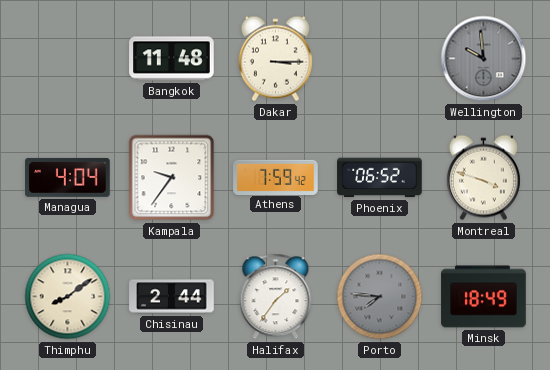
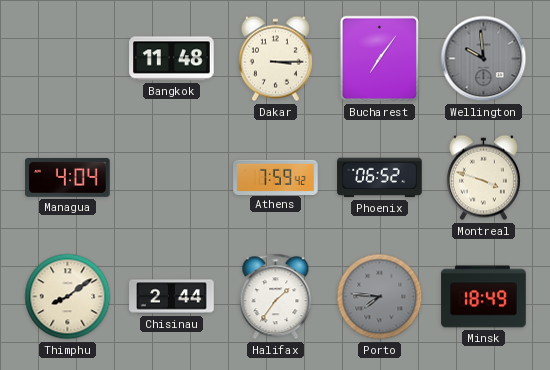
Bucharest: none -> 7:06 (380, 59)
Kampala: 9:36 -> none (172, 178)
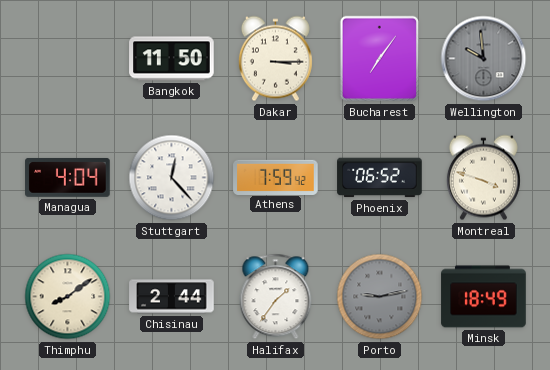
Bangkok: 11:48 -> 11:50 (172, 59)
Stuttgart: none -> 12:23 (172, 178)
Porto: 7:46 -> 9:13 (380, 297)
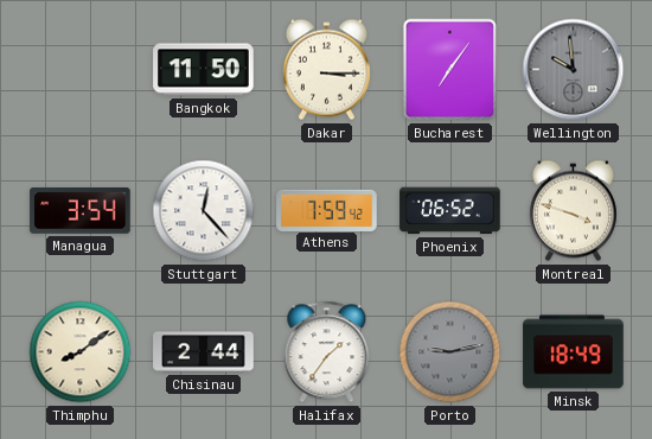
Managua: 4:04 -> 3:54 (81, 210)
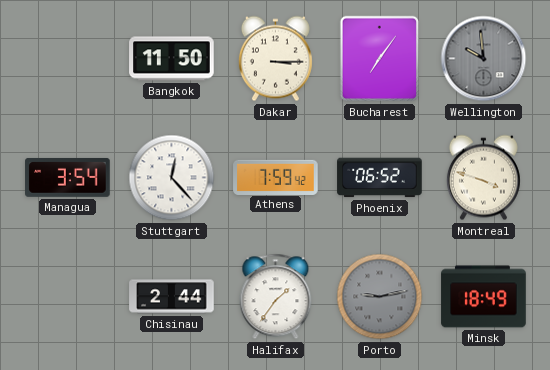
Thimphu: 8:09 -> none (81, 352)
